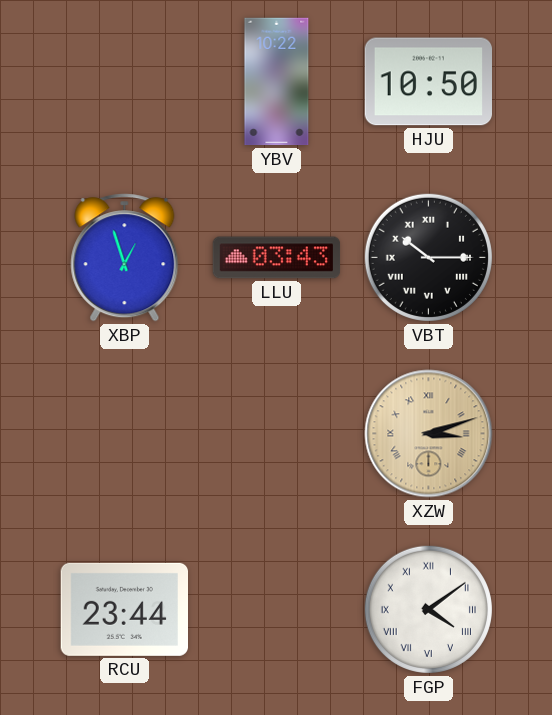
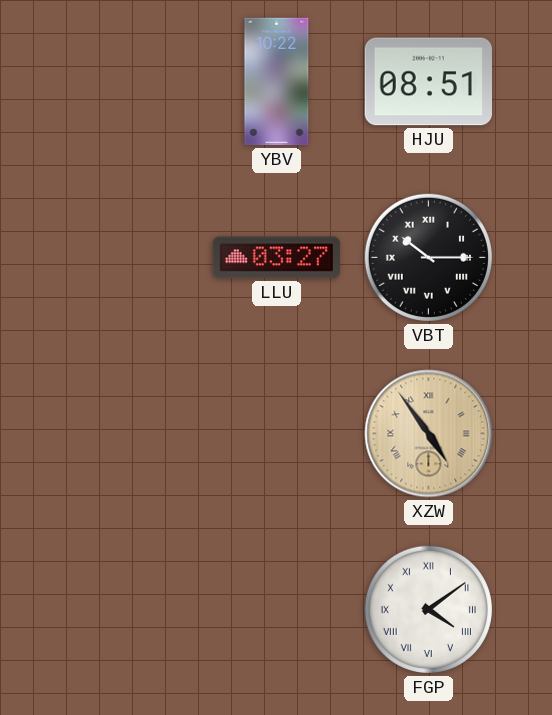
HJU: 10:50 -> 08:51 (428, 82)
XBP: 12:57 -> none (125, 258)
LLU: 03:43 -> 03:27 (277, 258)
XZW: 3:12 -> 4:54 (429, 434)
RCU: 23:44 -> none (124, 609)
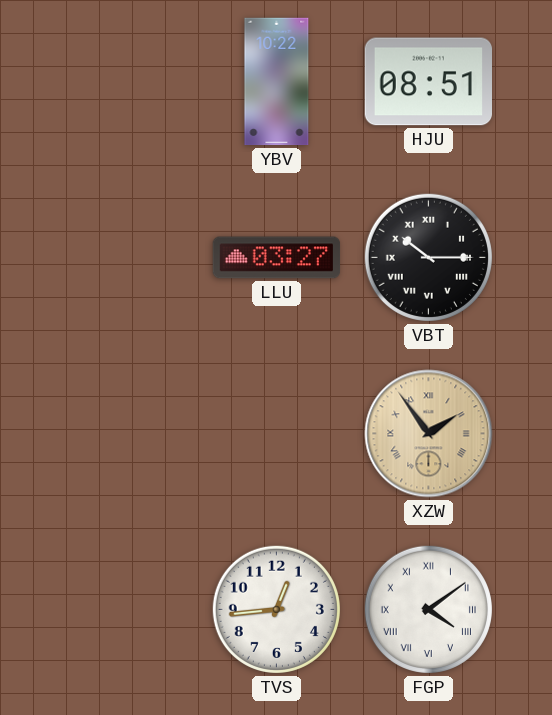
XZW: 4:54 -> 1:54 (429, 434)
TVS: none -> 12:44 (276, 609)
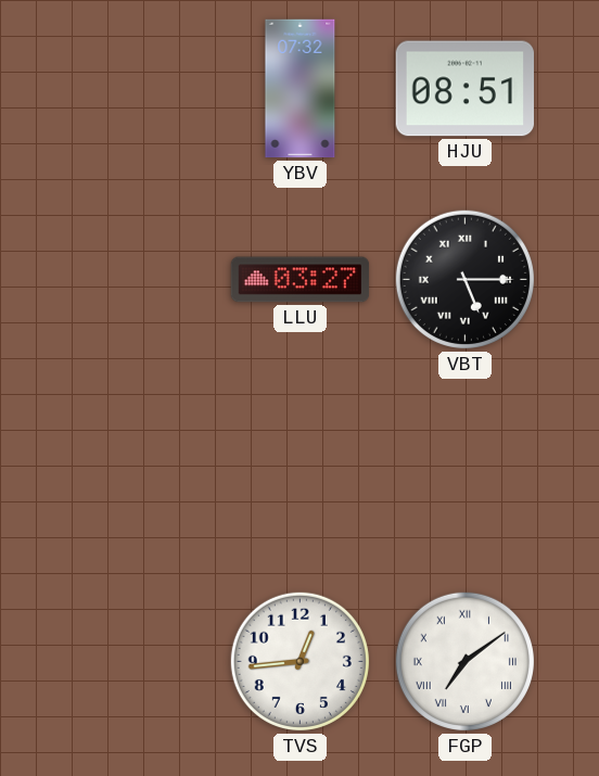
YBV: 10:22 -> 07:32 (301, 89)
VBT: 10:15 -> 5:15 (464, 279)
XZW: 1:54 -> none (429, 434)
FGP: 4:09 -> 7:09 (464, 661)
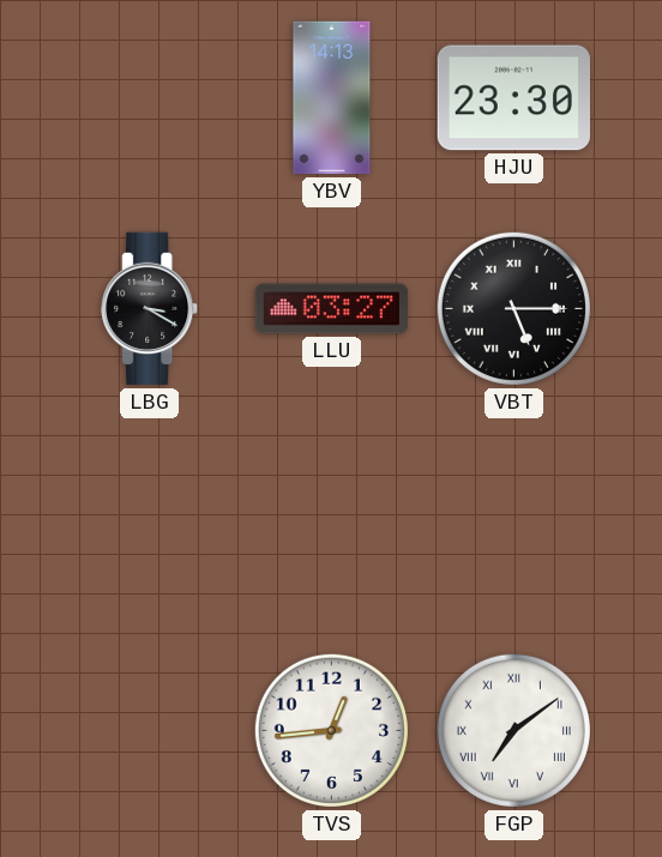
YBV: 07:32 -> 14:13 (332, 98)
HJU: 08:51 -> 23:30 (513, 98)
LBG: none -> 3:20 (150, 309)
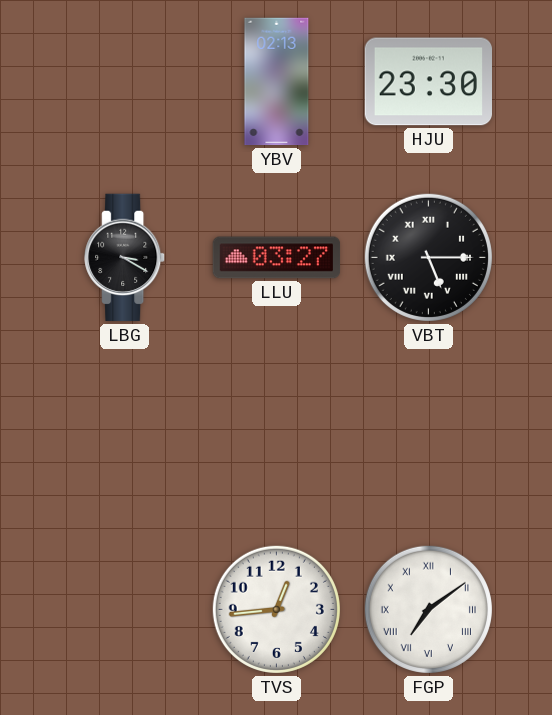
YBV: 14:13 -> 02:13 (277, 82)
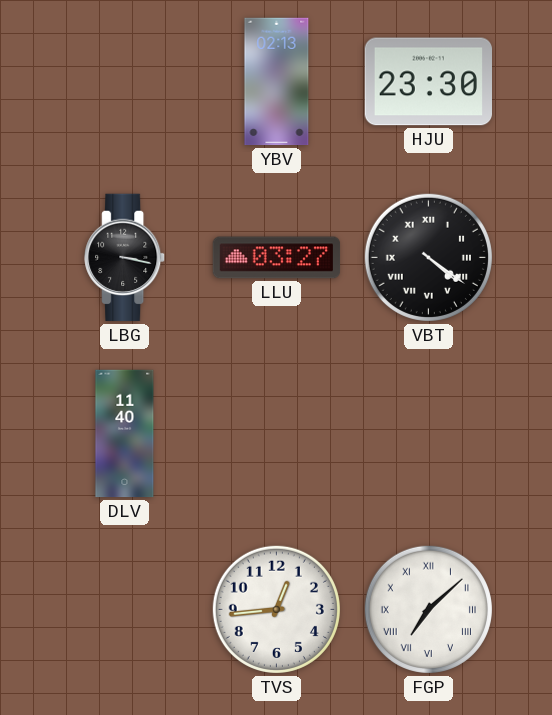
LBG: 3:20 -> 3:17 (125, 258)
VBT: 5:15 -> 4:21 (428, 257)
DLV: none -> 11:40 (125, 434)
FGP: 7:09 -> 7:08 (428, 609)
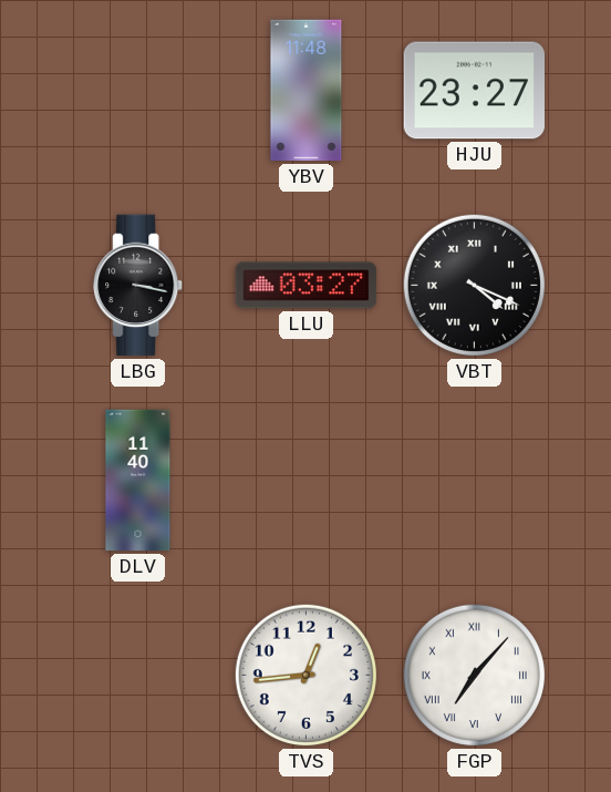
YBV: 02:13 -> 11:48 (307, 91)
HJU: 23:30 -> 23:27 (474, 91)
VBT: 4:21 -> 4:19 (474, 285)
FGP: 7:08 -> 7:07 (474, 675)
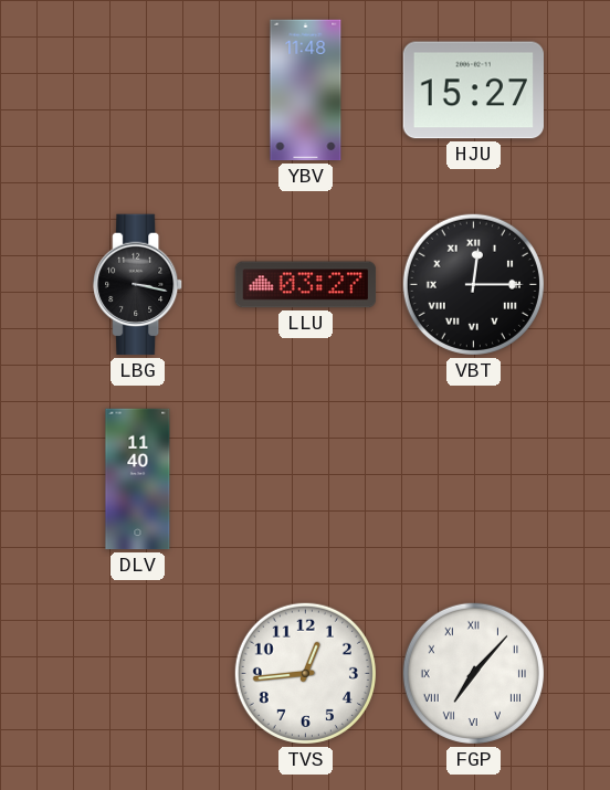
HJU: 23:27 -> 15:27 (473, 91)
VBT: 4:19 -> 12:15 (473, 284)
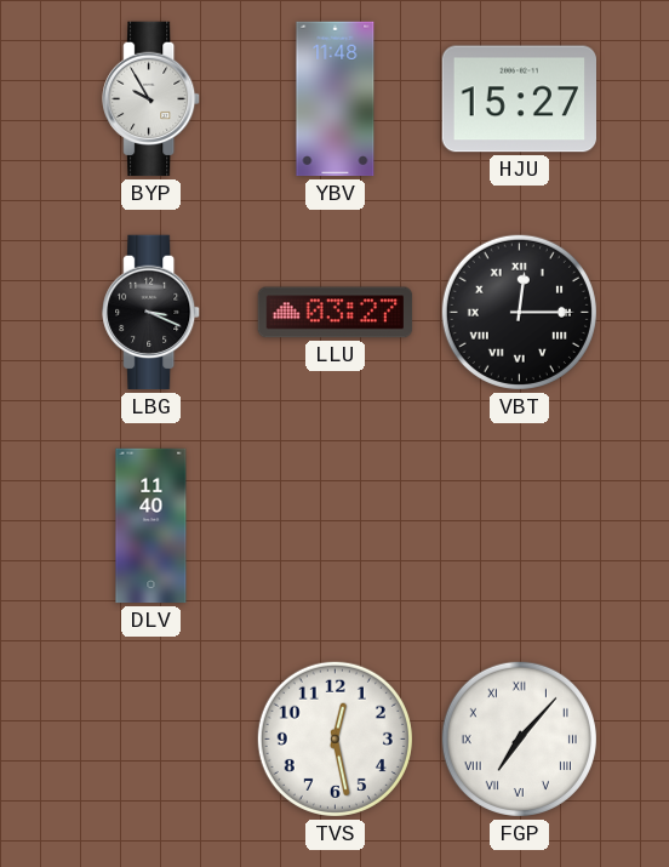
BYP: none -> 9:55 (151, 99)
LBG: 3:17 -> 3:19 (151, 313)
TVS: 12:44 -> 12:28 (334, 738)
